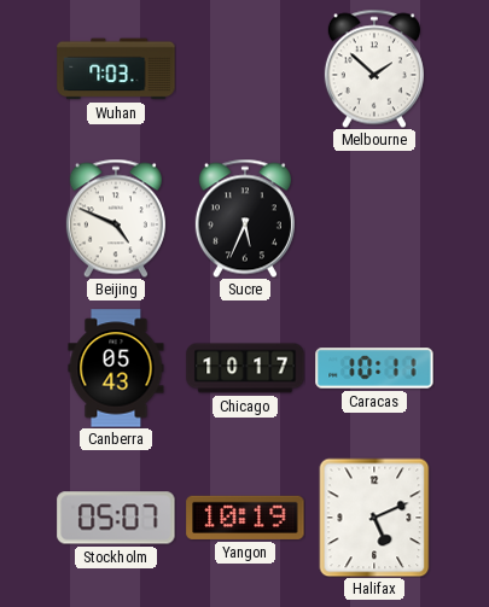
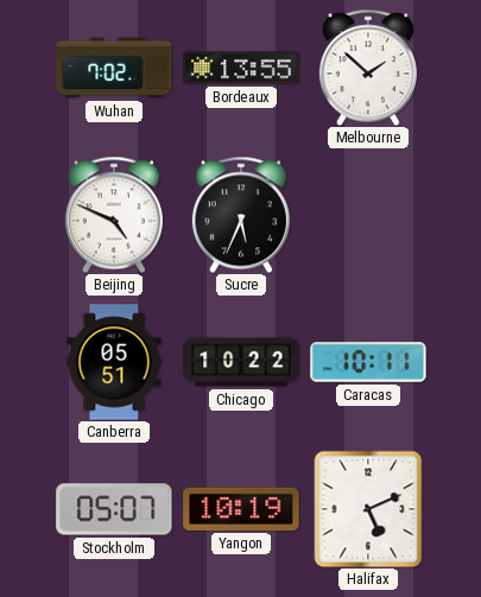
Wuhan: 7:03 -> 7:02 (114, 68)
Bordeaux: none -> 13:55 (241, 68)
Canberra: 05:43 -> 05:51 (114, 362)
Chicago: 10:17 -> 10:22 (241, 362)
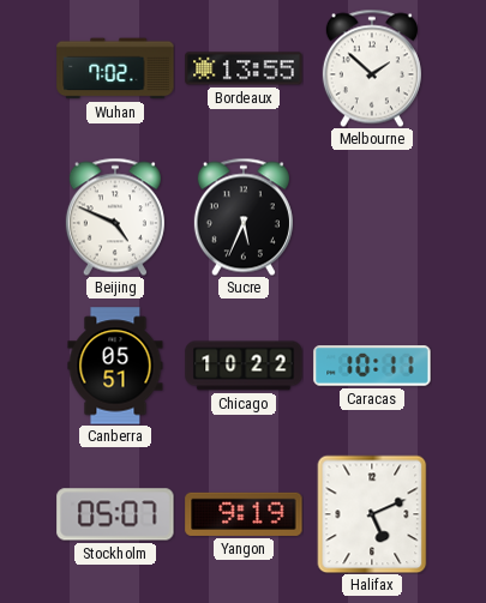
Yangon: 10:19 -> 9:19 (244, 514)
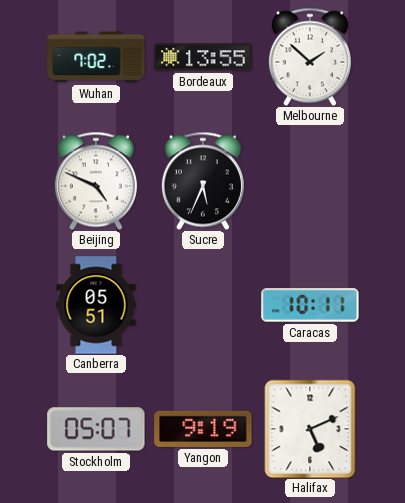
Chicago: 10:22 -> none (244, 366)
